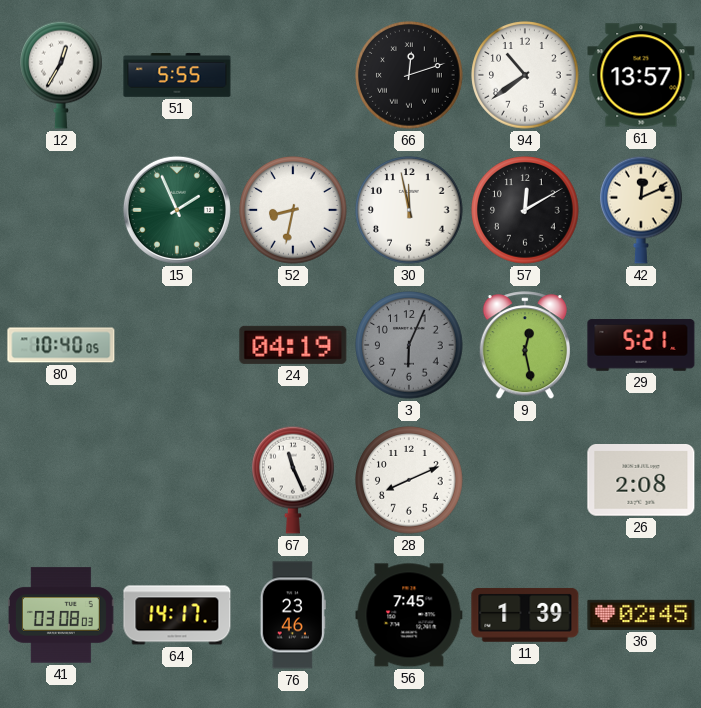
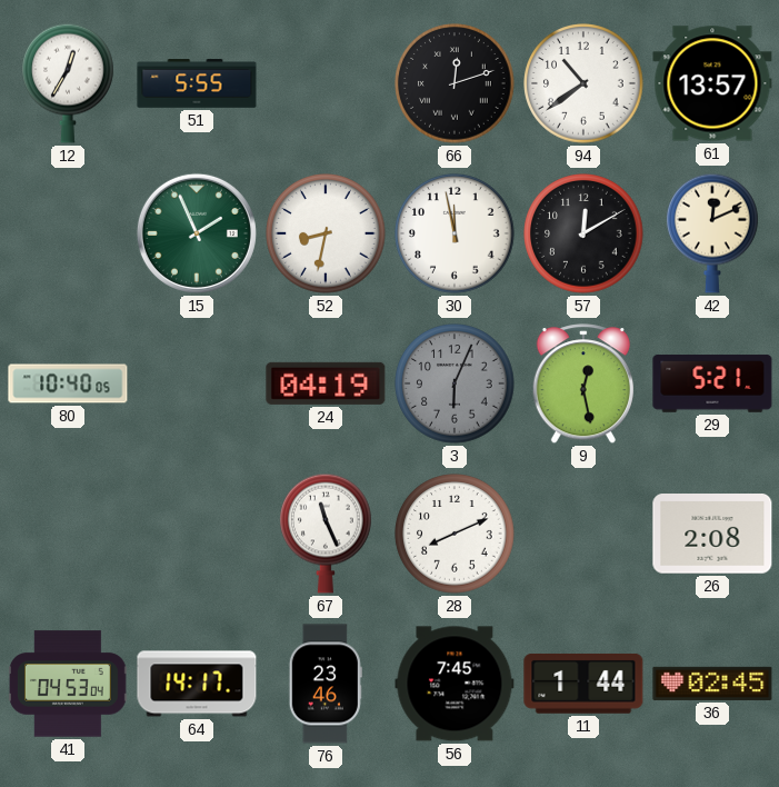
41: 03:08 -> 04:53 (68, 684)
11: 1:39 -> 1:44 (583, 684)
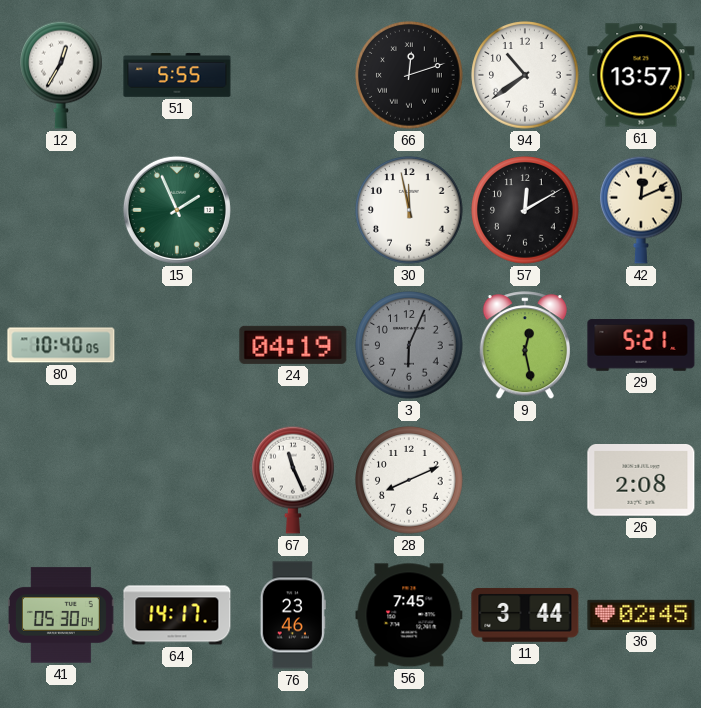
52: 8:32 -> none (326, 233)
41: 04:53 -> 05:30 (61, 615)
11: 1:44 -> 3:44 (525, 615)
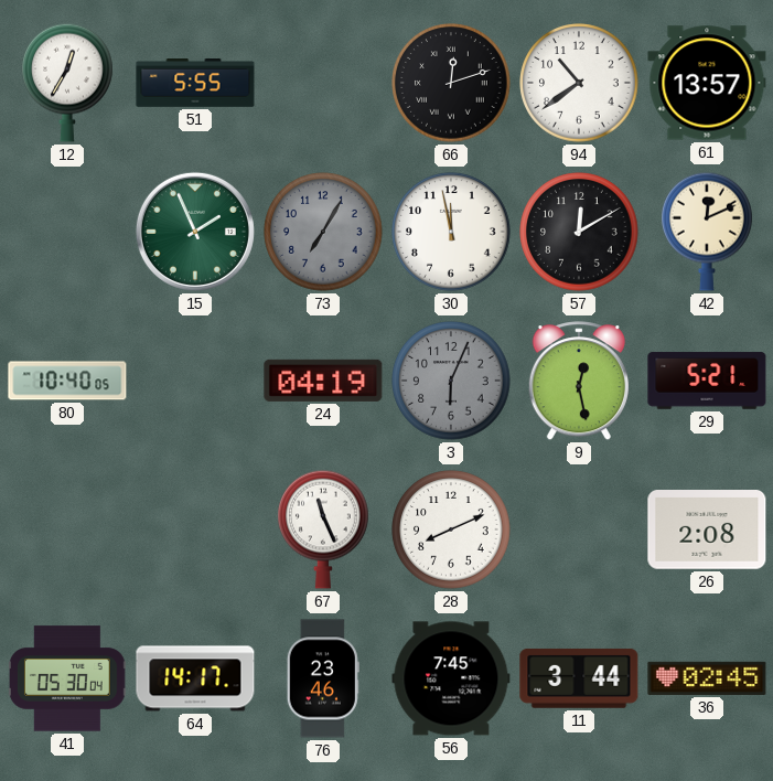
73: none -> 7:05 (323, 232)
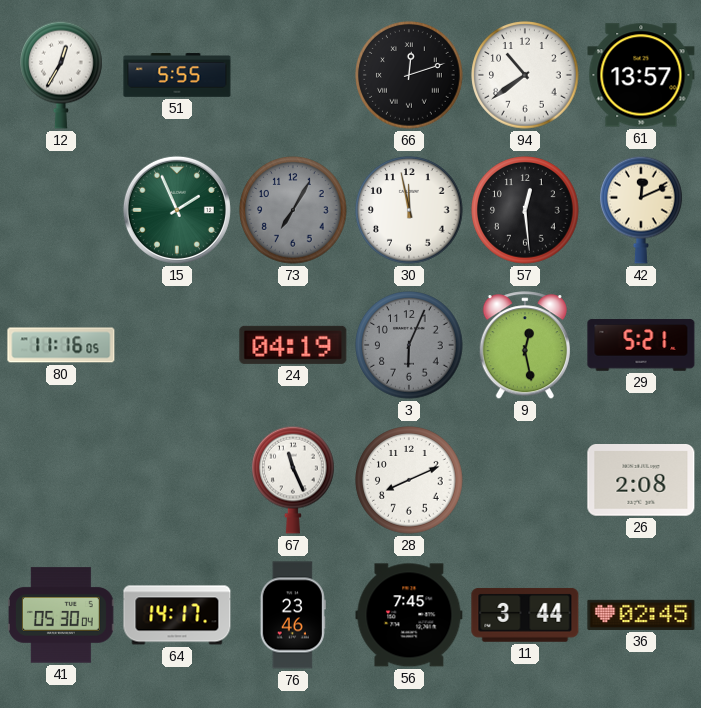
57: 12:10 -> 12:29 (525, 210)
80: 10:40 -> 11:16 (61, 345)
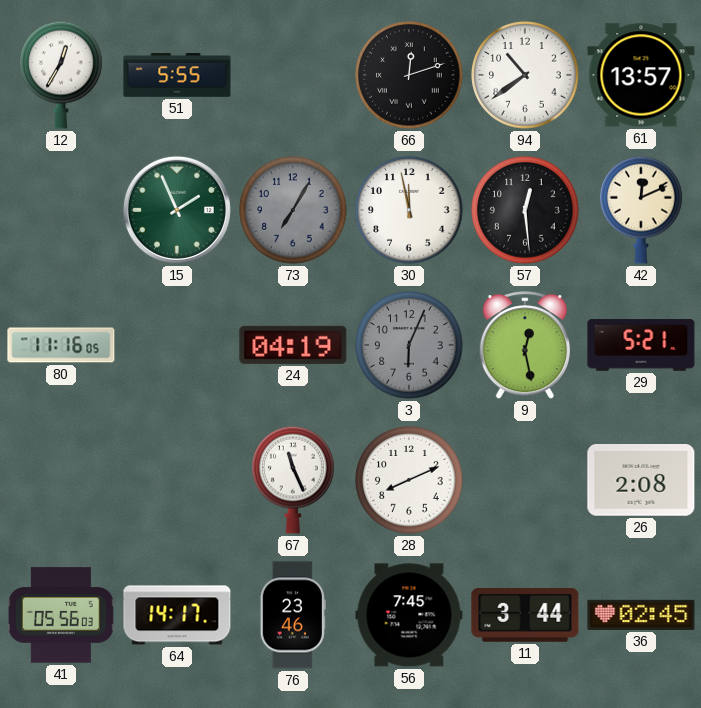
41: 05:30 -> 05:56 (61, 615)
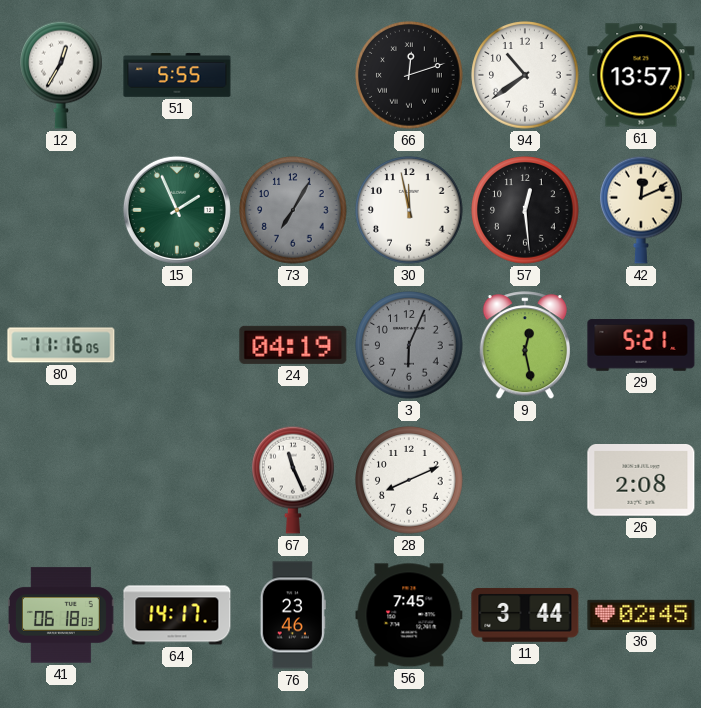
41: 05:56 -> 06:18 (61, 615)
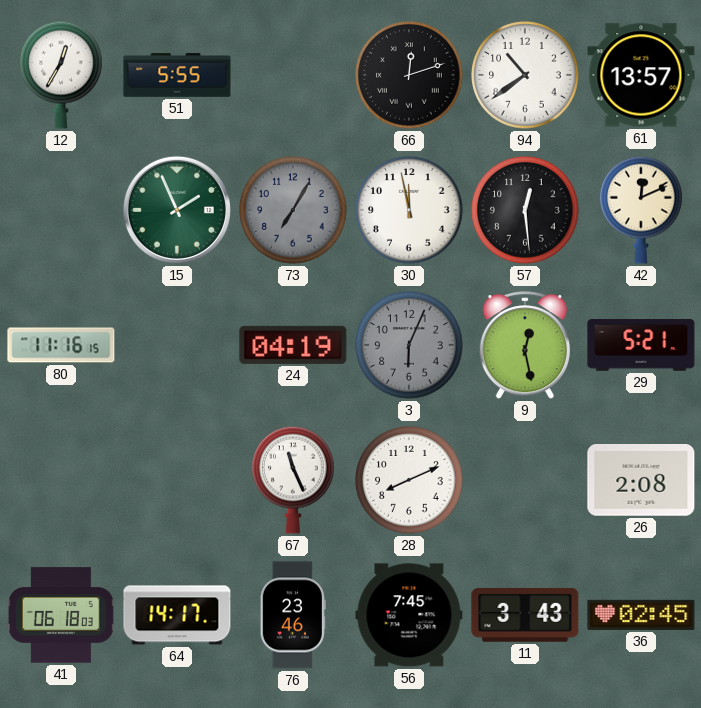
80: 11:16:05 -> 11:16:15 (61, 345)
11: 3:44 -> 3:43 (525, 615)
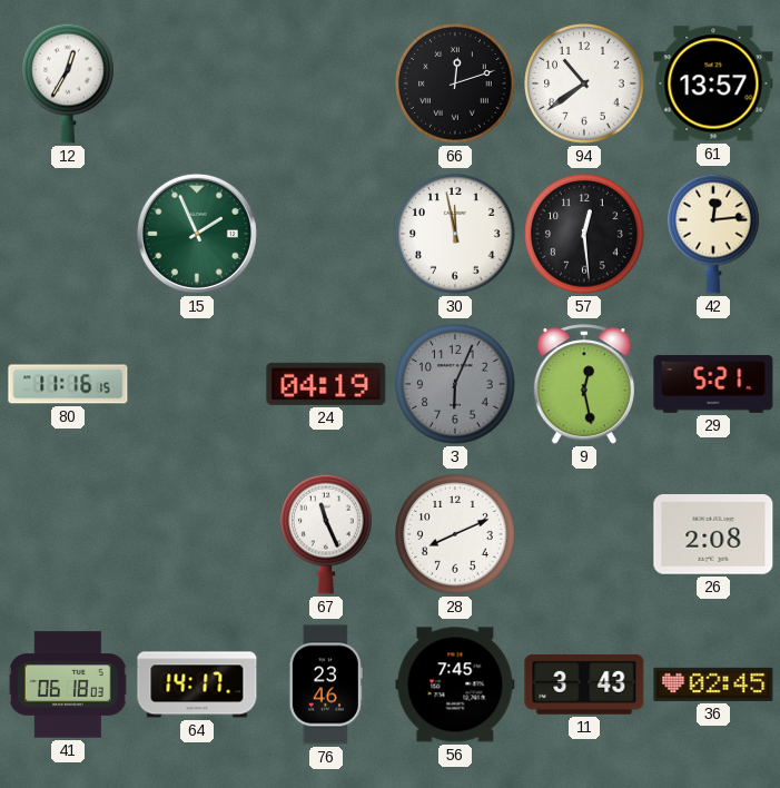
51: 5:55 -> none (177, 75)
73: 7:05 -> none (293, 210)
42: 12:11 -> 12:14 (714, 234)
